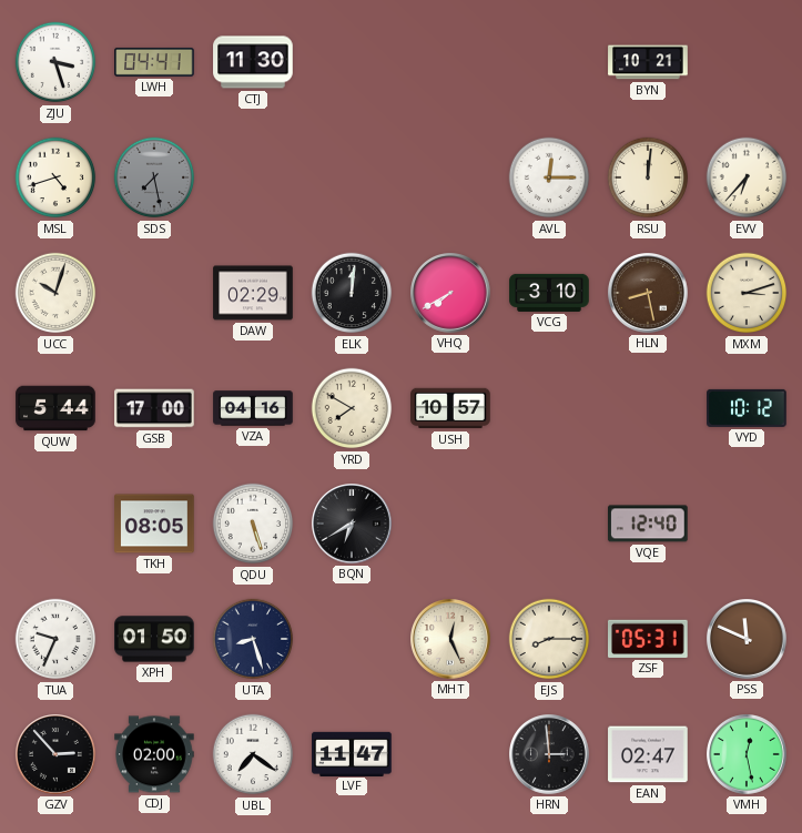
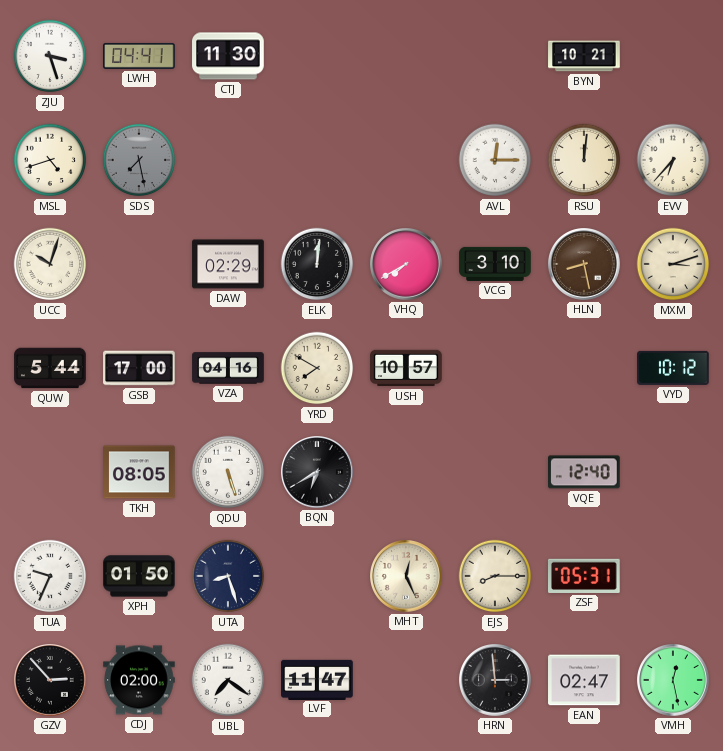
PSS: 11:49 -> none (748, 640)
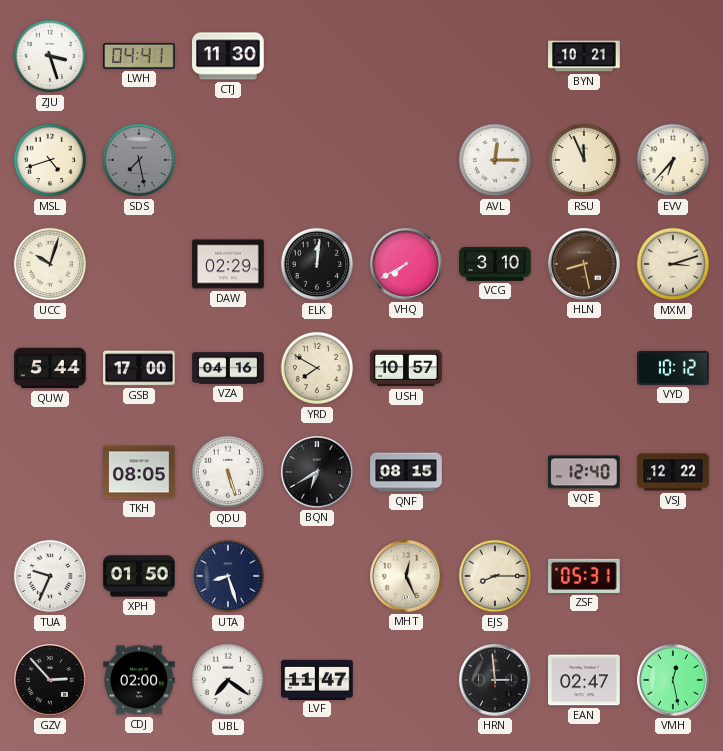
RSU: 12:01 -> 11:56 (584, 160)
QNF: none -> 08:15 (406, 472)
VSJ: none -> 12:22 (673, 472)
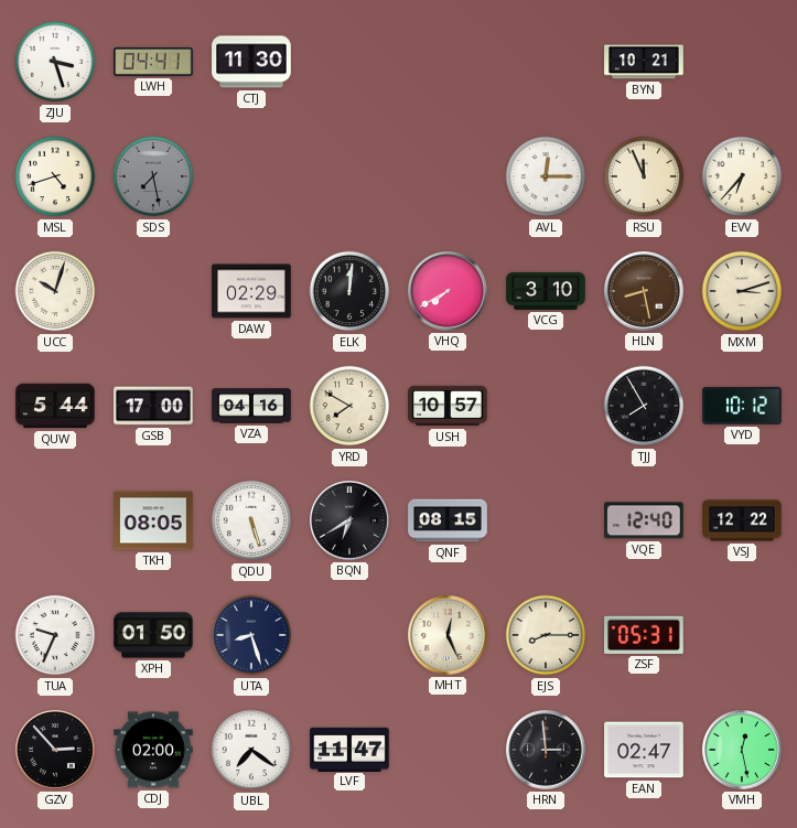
TJJ: none -> 7:55 (644, 406)
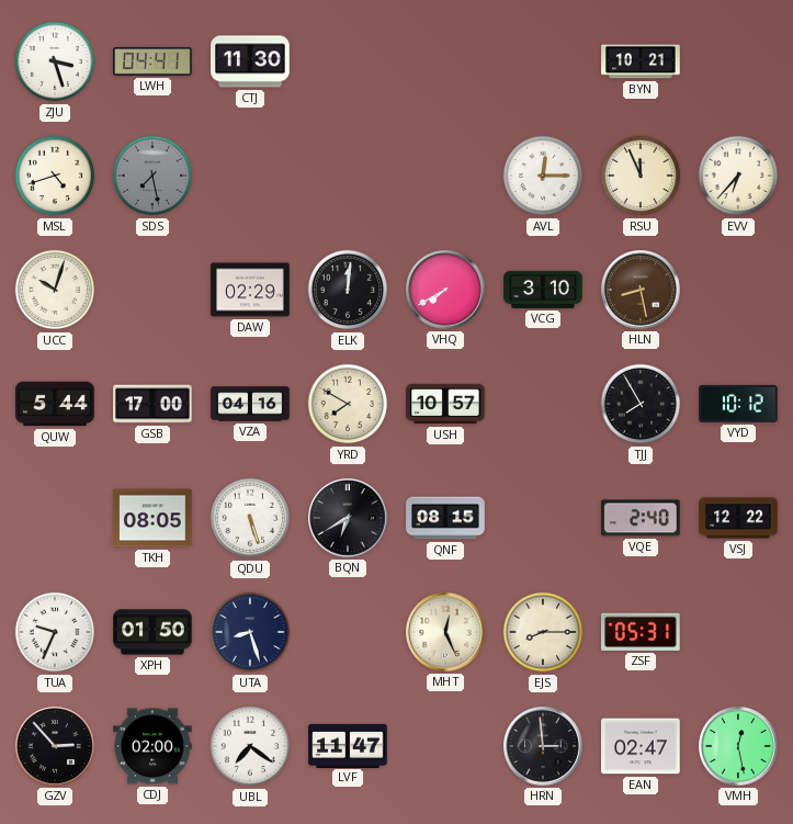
MXM: 3:12 -> none (742, 291)
VQE: 12:40 -> 2:40 (642, 518)
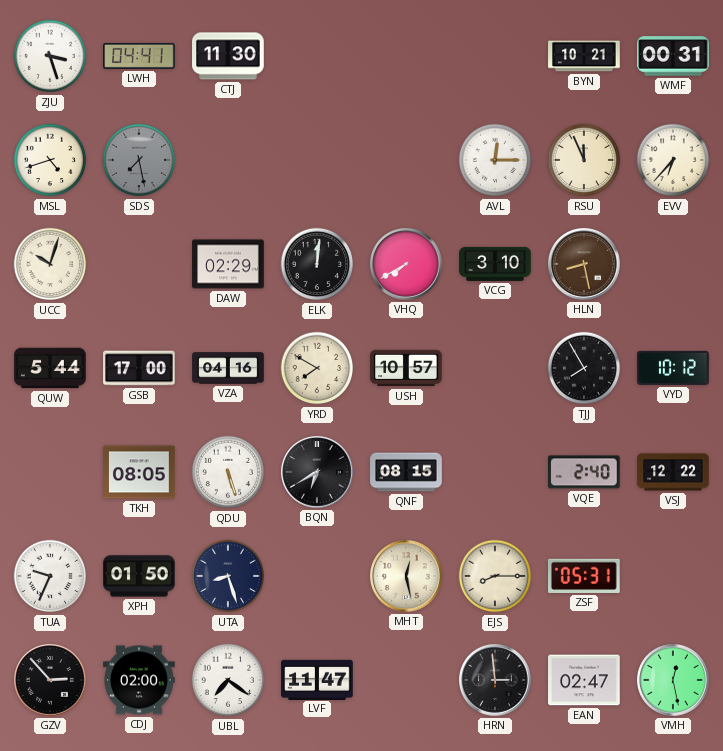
WMF: none -> 00:31 (673, 56)
MHT: 12:26 -> 12:28 (407, 577)
